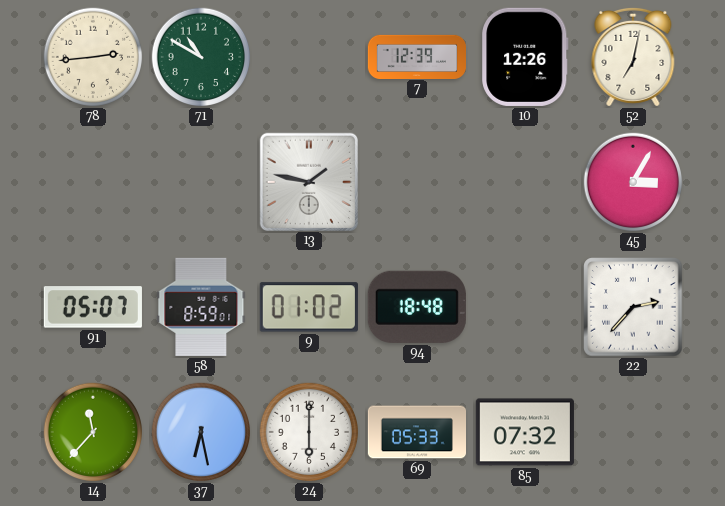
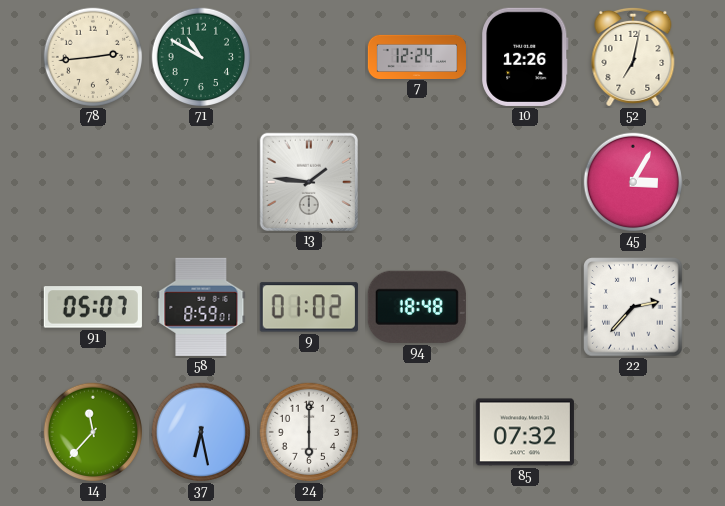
7: 12:39 -> 12:24 (416, 56)
13: 1:47 -> 1:46 (308, 181)
69: 05:33 -> none (416, 432)
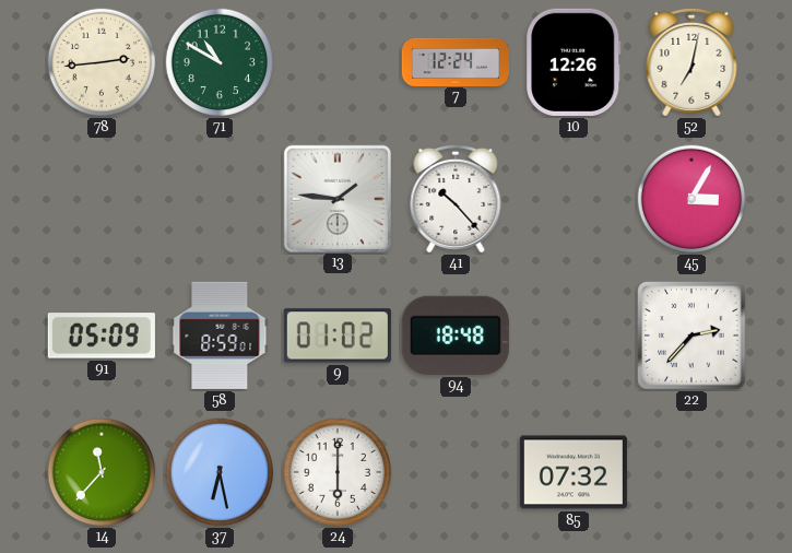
41: none -> 10:23 (456, 199)
91: 05:07 -> 05:09 (102, 336)
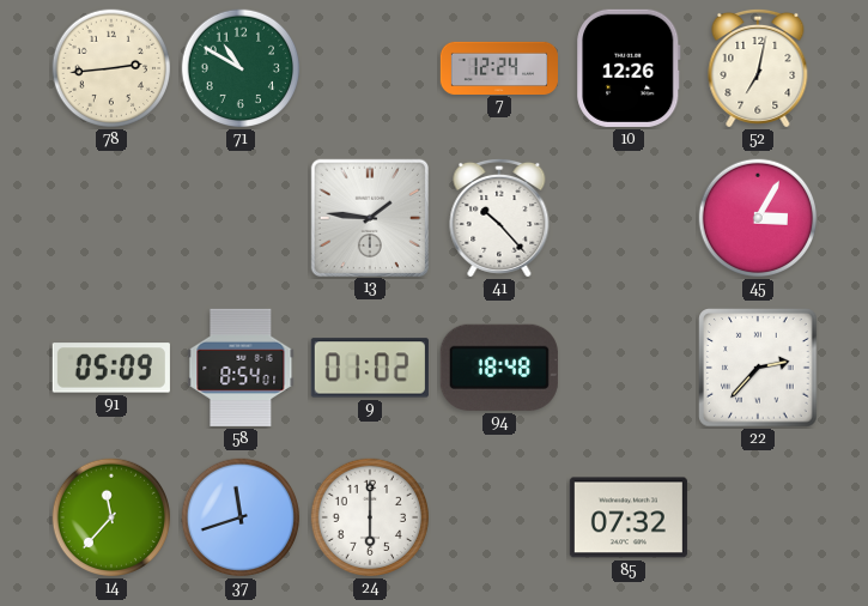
58: 8:59 -> 8:54 (241, 368)
37: 6:28 -> 11:42 (241, 517)
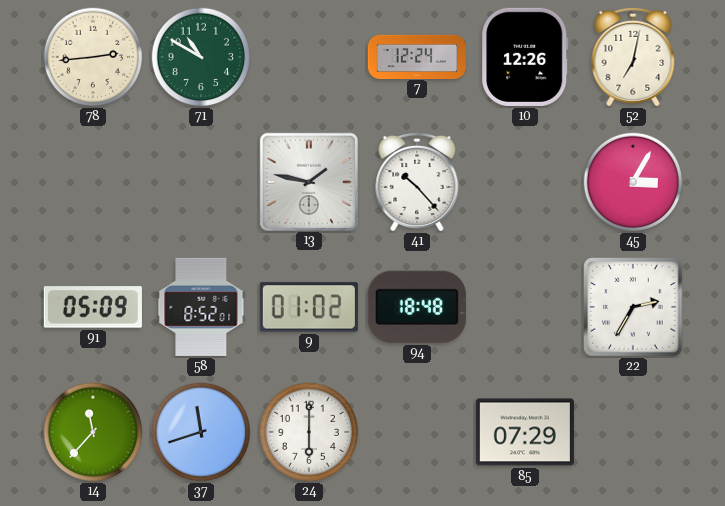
13: 1:46 -> 1:47 (308, 181)
58: 8:54 -> 8:52 (201, 307)
22: 2:37 -> 2:35 (633, 307)
85: 07:32 -> 07:29 (525, 432)
